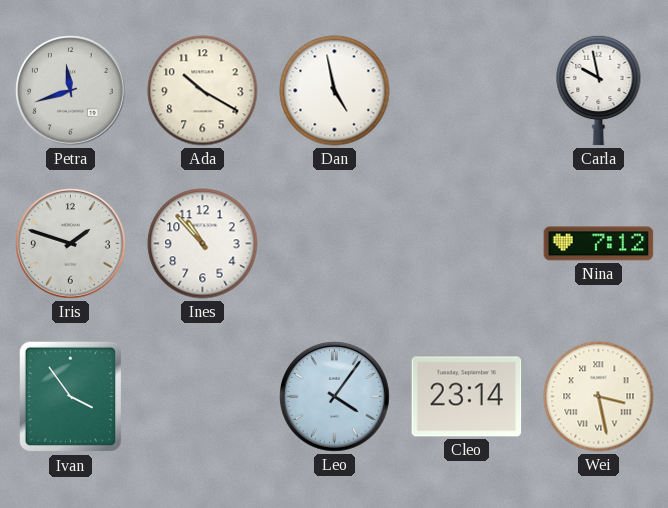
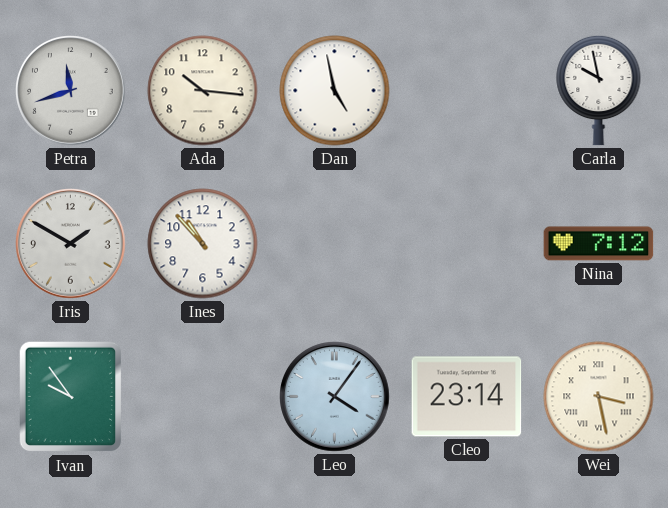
Ada: 10:20 -> 10:16 (203, 91)
Iris: 1:48 -> 1:50 (71, 244)
Ivan: 3:54 -> 9:54 (70, 397)
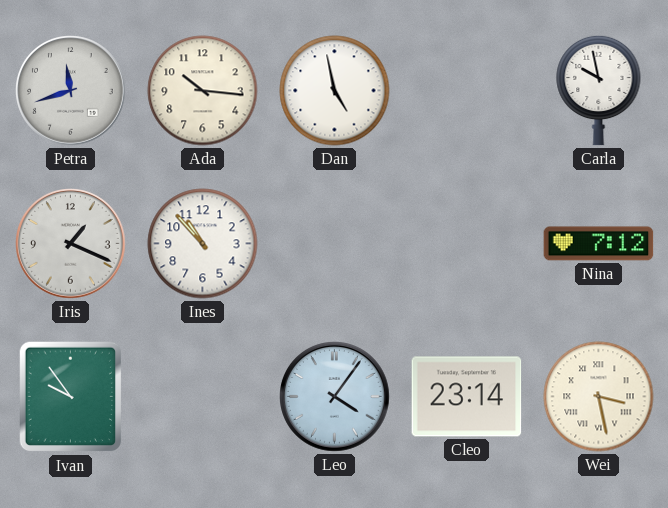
Iris: 1:50 -> 1:19 (71, 244)
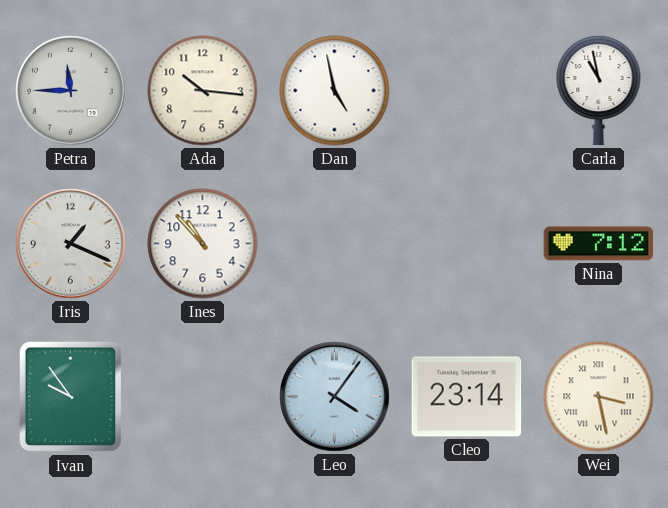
Petra: 11:42 -> 11:45 (71, 91)
Carla: 9:58 -> 10:58 (599, 90)
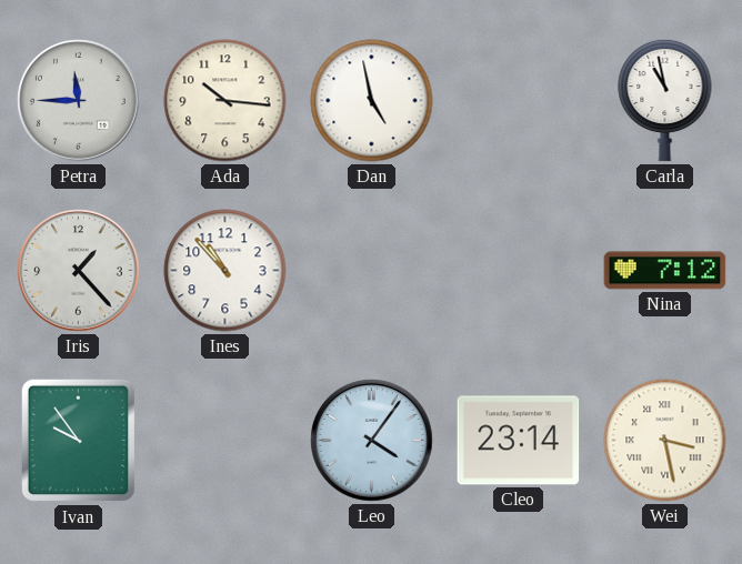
Iris: 1:19 -> 1:23 (79, 271)
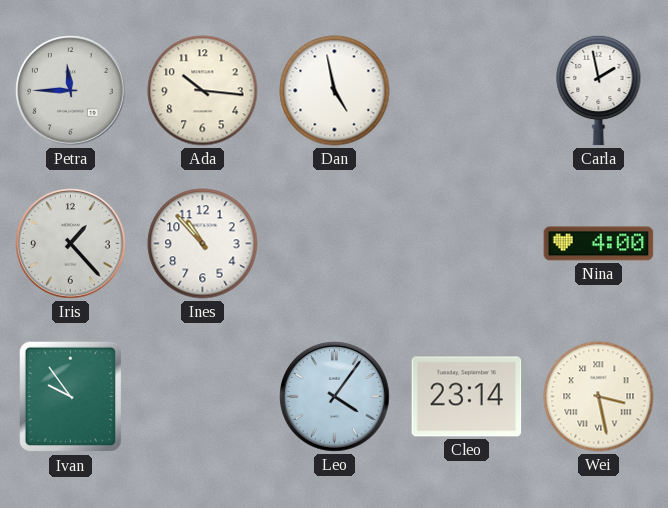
Carla: 10:58 -> 1:58 (599, 90)
Nina: 7:12 -> 4:00 (599, 244)
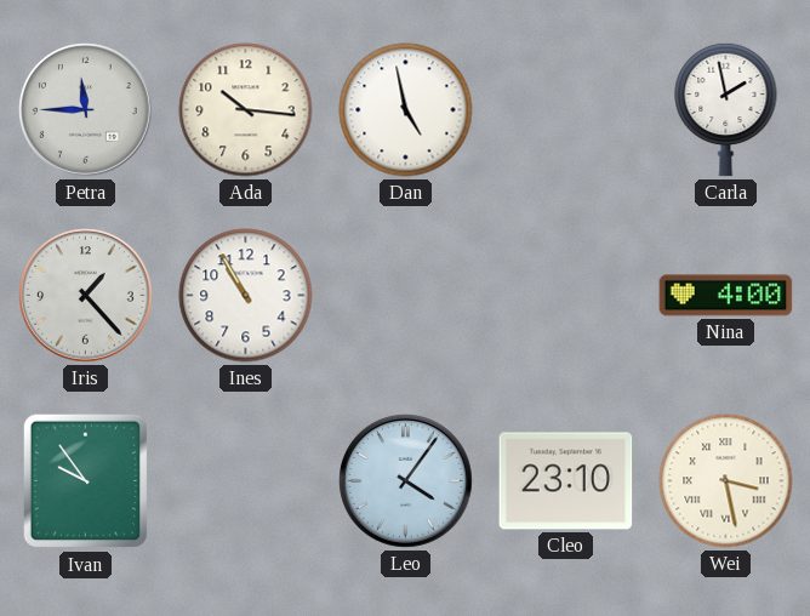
Ines: 10:53 -> 10:55 (246, 296)
Cleo: 23:14 -> 23:10 (566, 481)
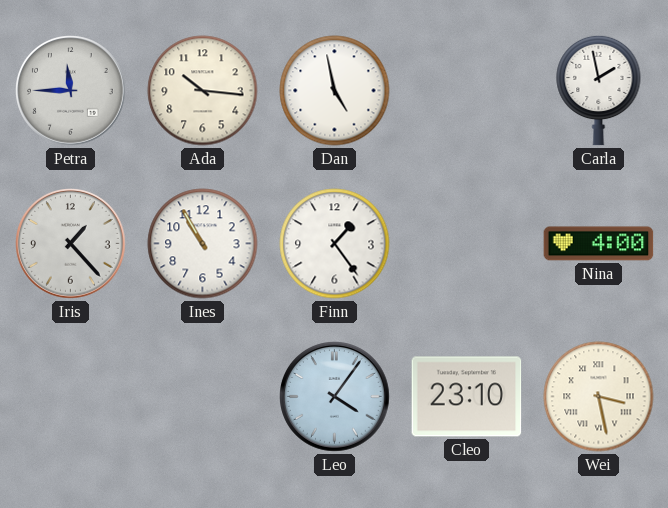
Finn: none -> 1:24 (335, 244)
Ivan: 9:54 -> none (85, 481)
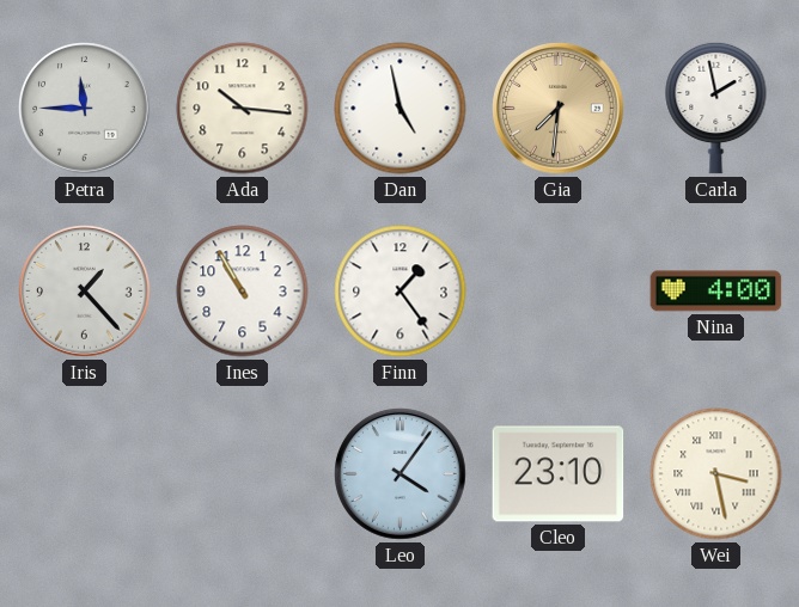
Gia: none -> 7:31 (559, 109)
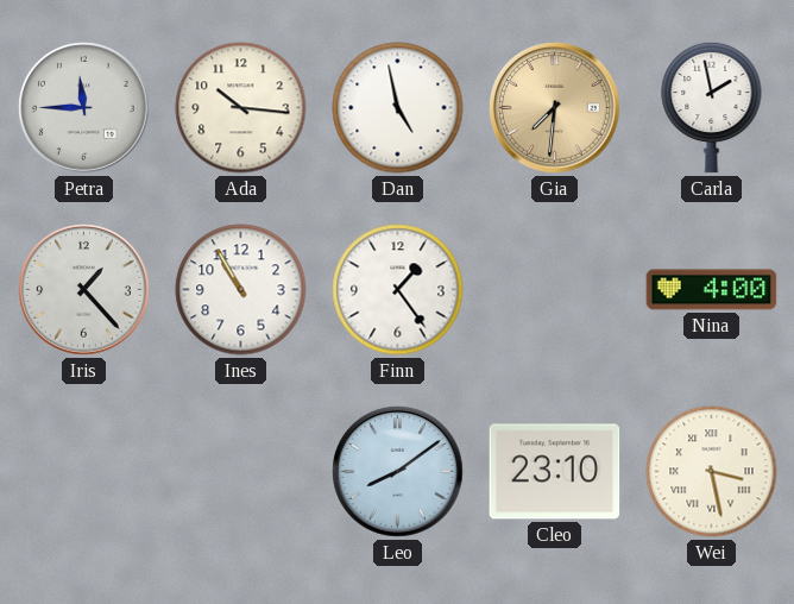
Leo: 4:06 -> 8:09 (398, 472)
